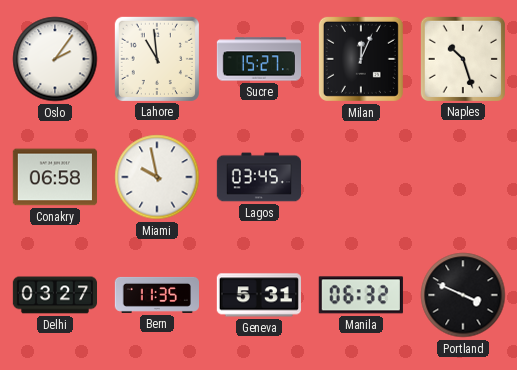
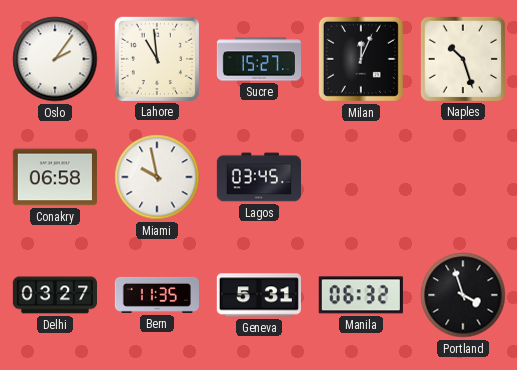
Portland: 3:49 -> 3:57 (463, 295)
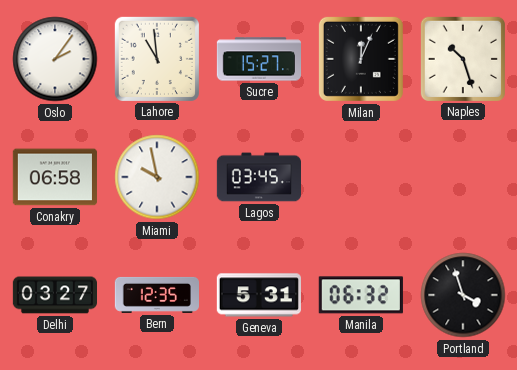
Bern: 11:35 -> 12:35 (156, 295)
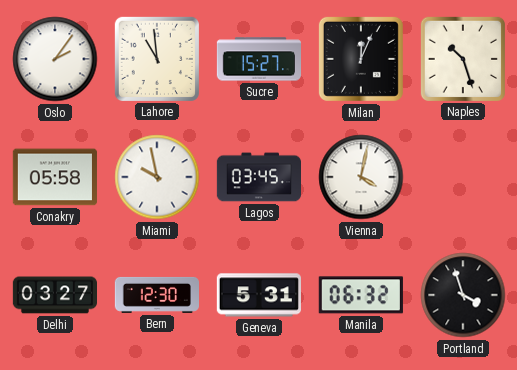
Conakry: 06:58 -> 05:58 (54, 177)
Vienna: none -> 4:02 (361, 177)
Bern: 12:35 -> 12:30 (156, 295)
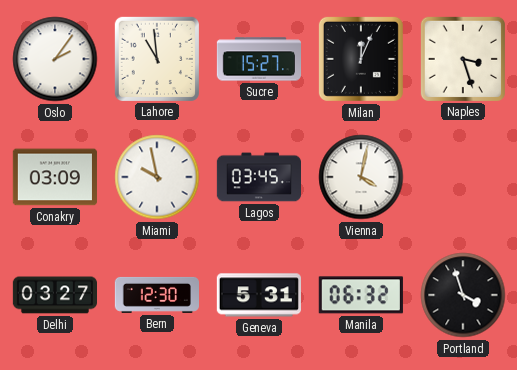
Naples: 10:27 -> 3:27 (463, 59)
Conakry: 05:58 -> 03:09 (54, 177)
